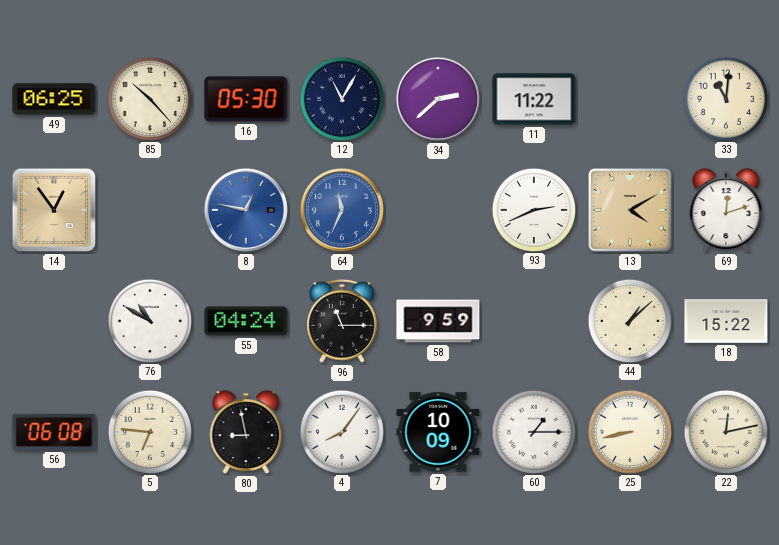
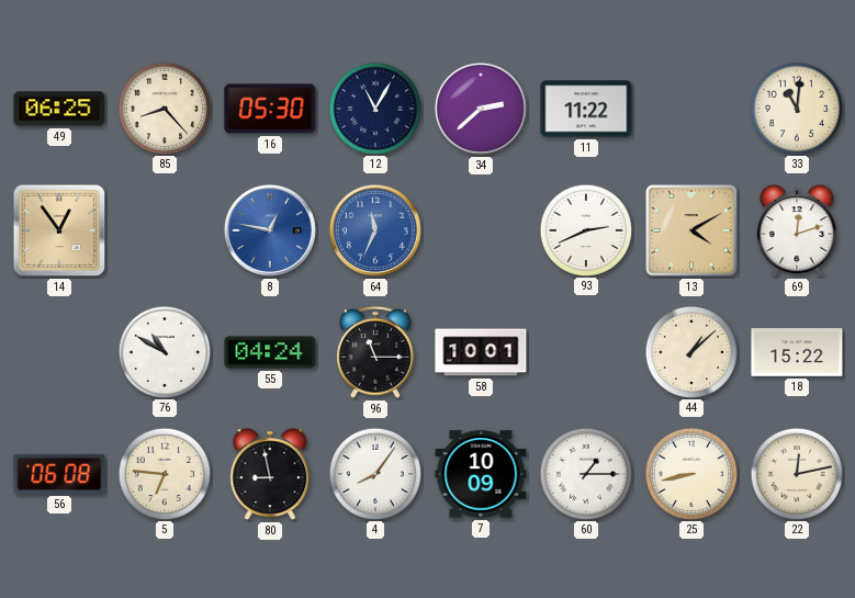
85: 10:23 -> 8:23 (164, 108)
58: 9:59 -> 10:01 (481, 352)
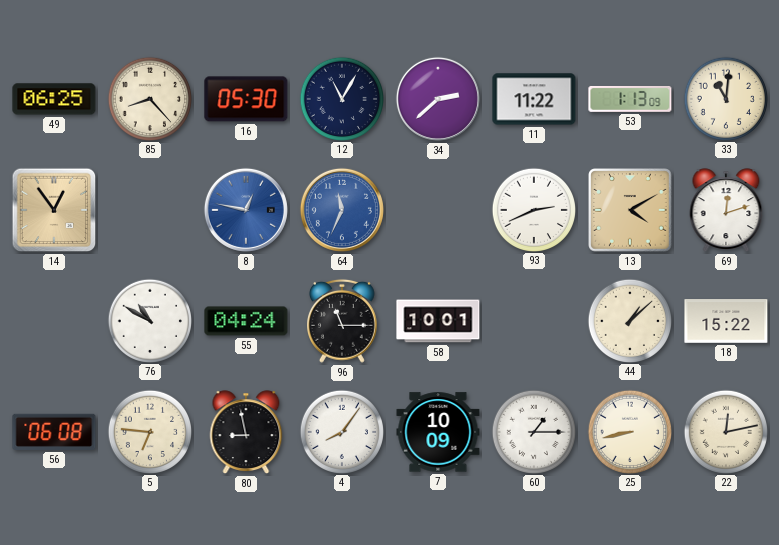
53: none -> 1:13 (630, 99)
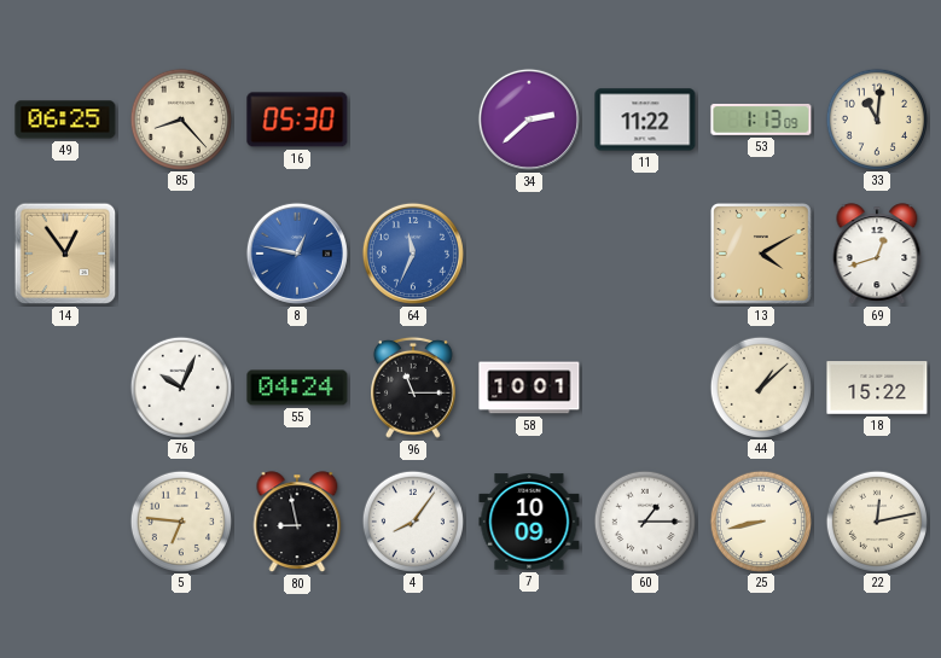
12: 11:05 -> none (341, 98)
93: 2:41 -> none (533, 209)
69: 12:12 -> 12:42 (877, 254)
76: 10:50 -> 10:04 (180, 386)
56: 06:08 -> none (54, 432)
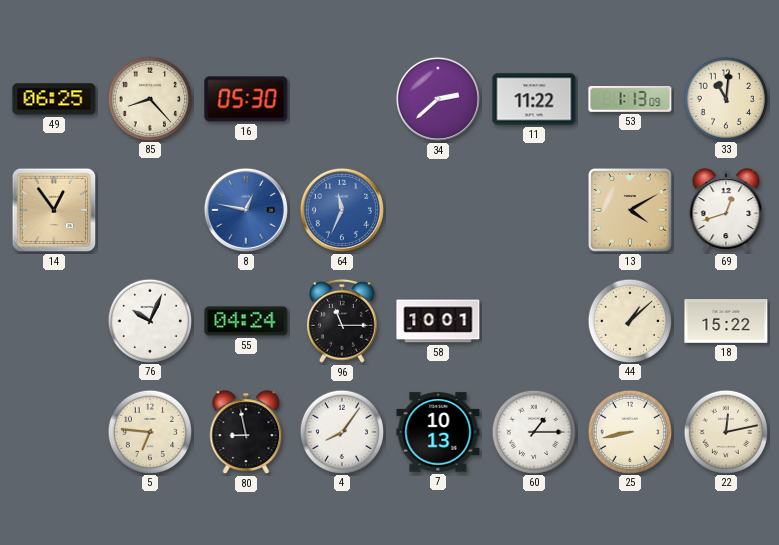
7: 10:09 -> 10:13 (438, 432)
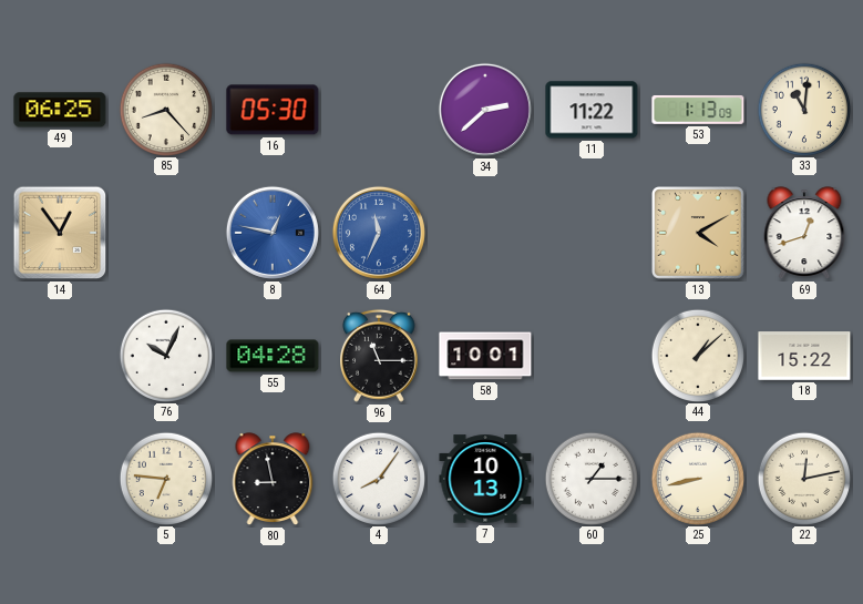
55: 04:24 -> 04:28 (273, 356)
